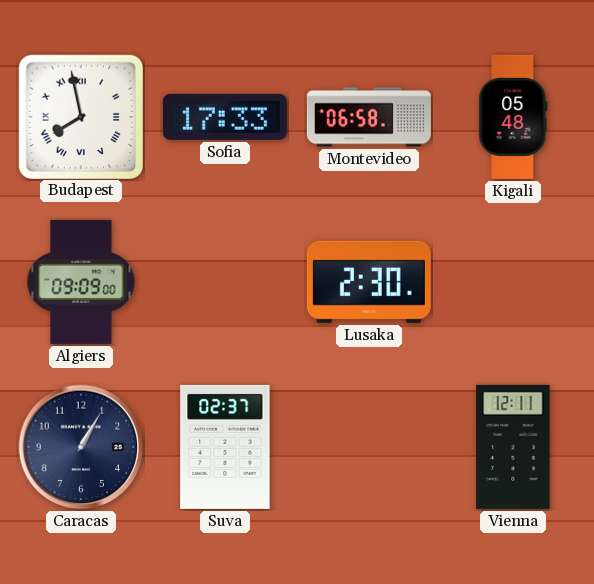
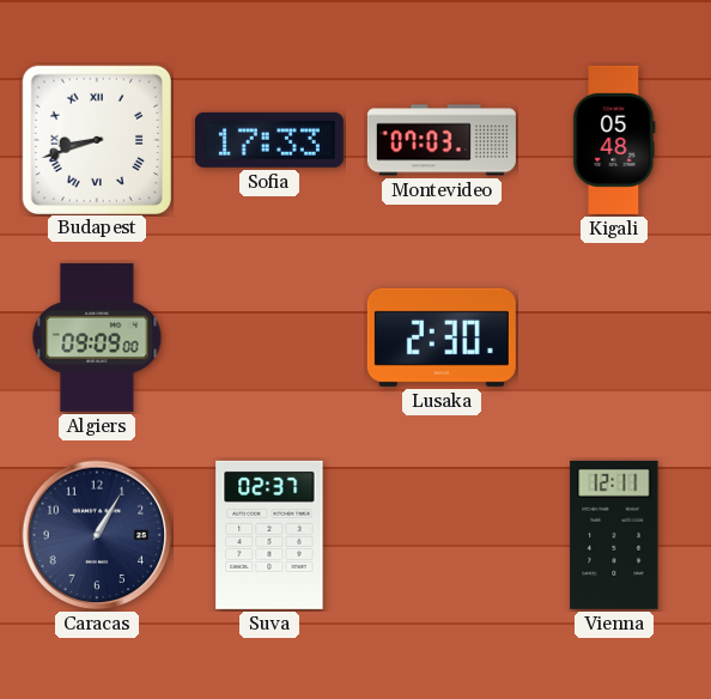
Budapest: 7:58 -> 8:42 (96, 139)
Montevideo: 06:58 -> 07:03 (442, 140)
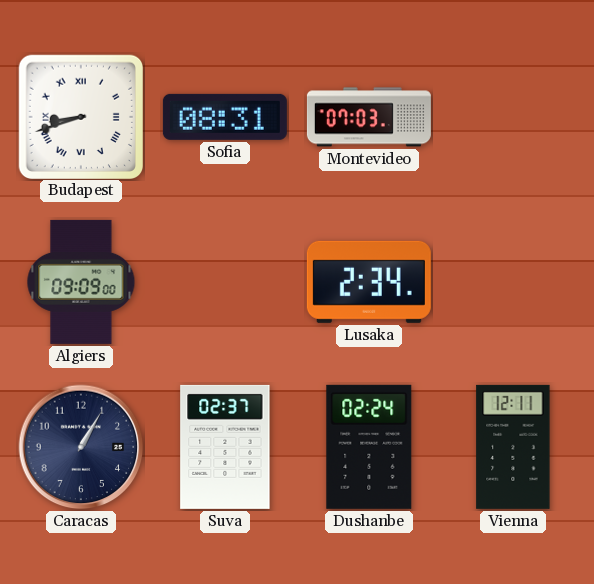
Sofia: 17:33 -> 08:31 (225, 117)
Kigali: 05:48 -> none (614, 140)
Lusaka: 2:30 -> 2:34 (369, 282)
Dushanbe: none -> 02:24 (369, 447)
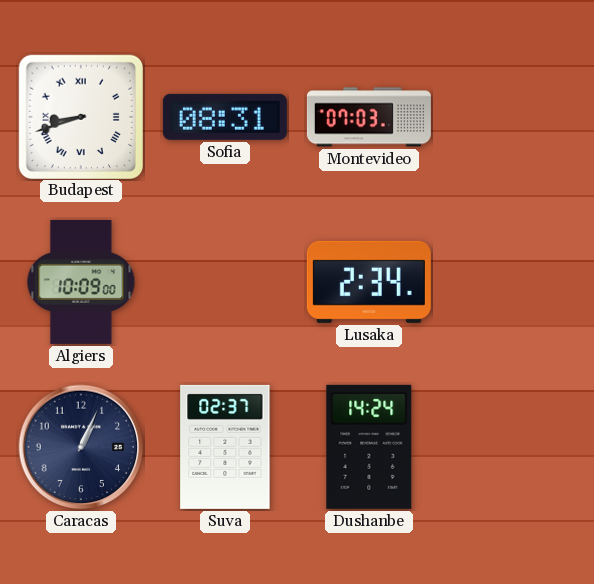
Algiers: 09:09 -> 10:09 (81, 282)
Caracas: 1:05 -> 1:04 (81, 447)
Dushanbe: 02:24 -> 14:24 (369, 447)
Vienna: 12:11 -> none (513, 447)
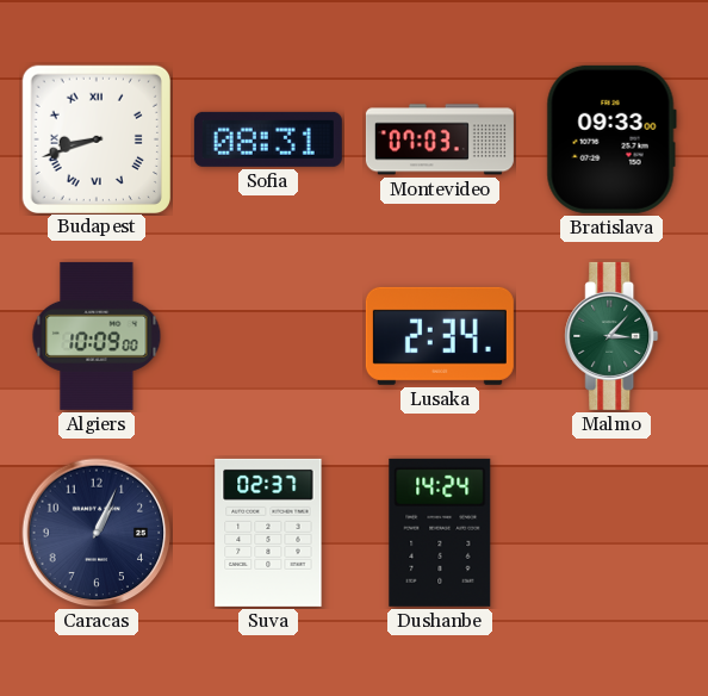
Bratislava: none -> 09:33 (611, 139)
Malmo: none -> 3:07 (611, 336)
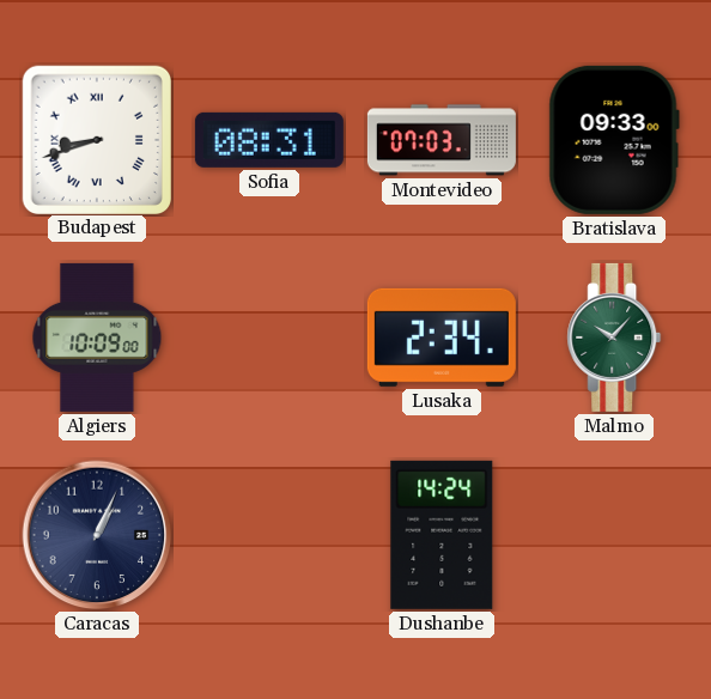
Malmo: 3:07 -> 10:07 (614, 338)
Suva: 02:37 -> none (268, 533)
